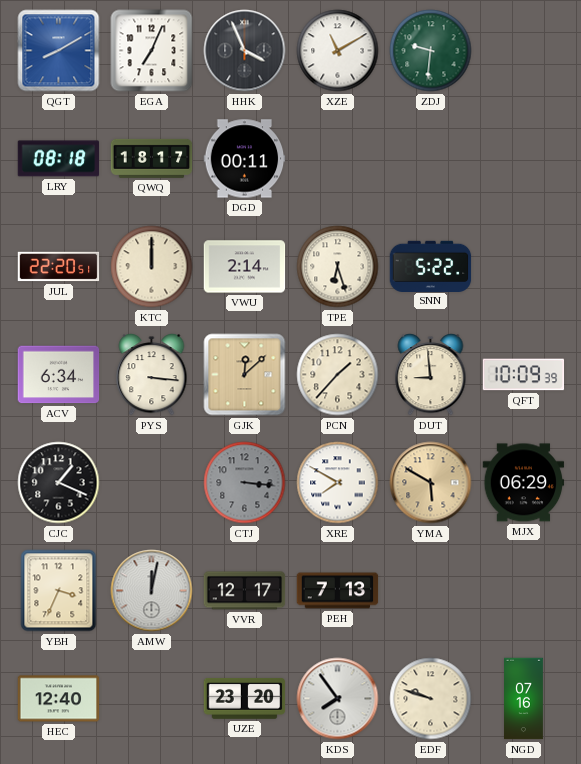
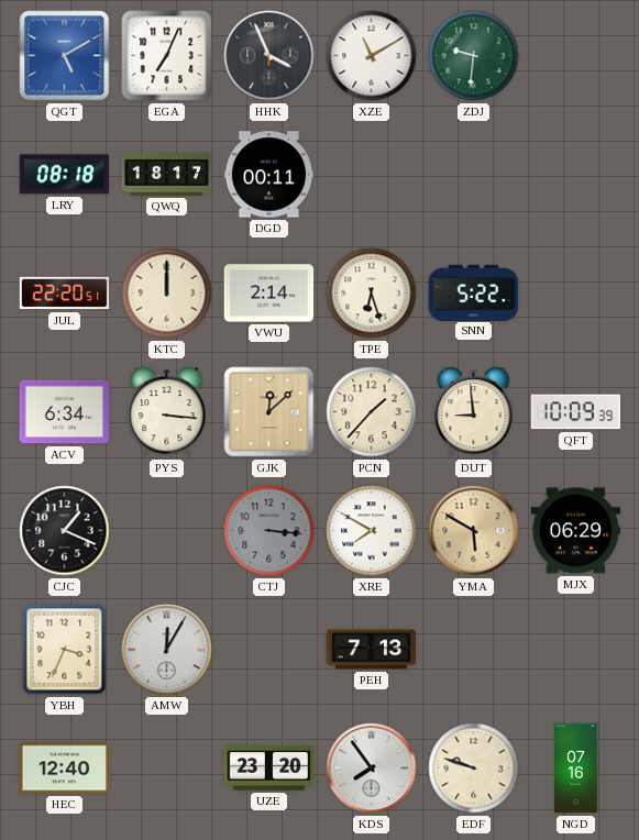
QGT: 8:10 -> 5:10 (65, 56)
AMW: 12:02 -> 12:05 (167, 650)
VVR: 12:17 -> none (245, 591)
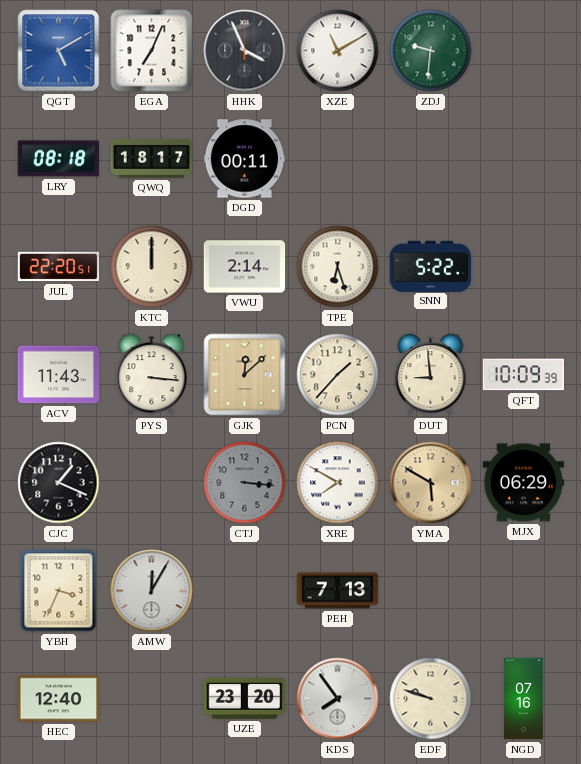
ACV: 6:34 -> 11:43 (59, 375)
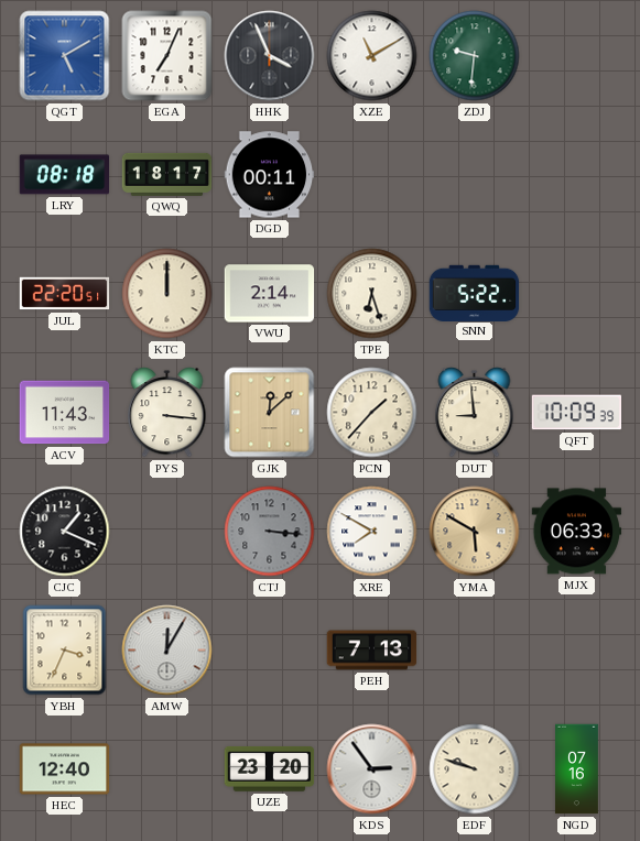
MJX: 06:29 -> 06:33 (577, 532)
KDS: 7:54 -> 2:54 (372, 769)
